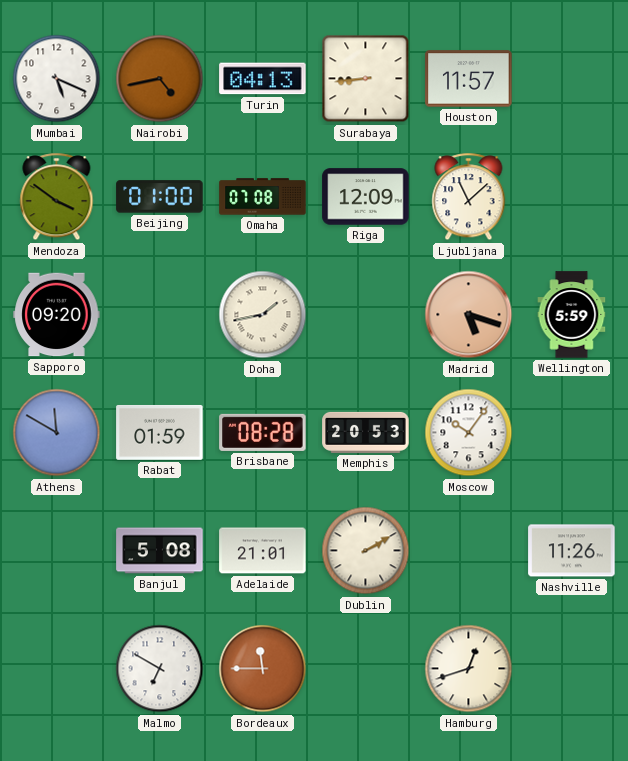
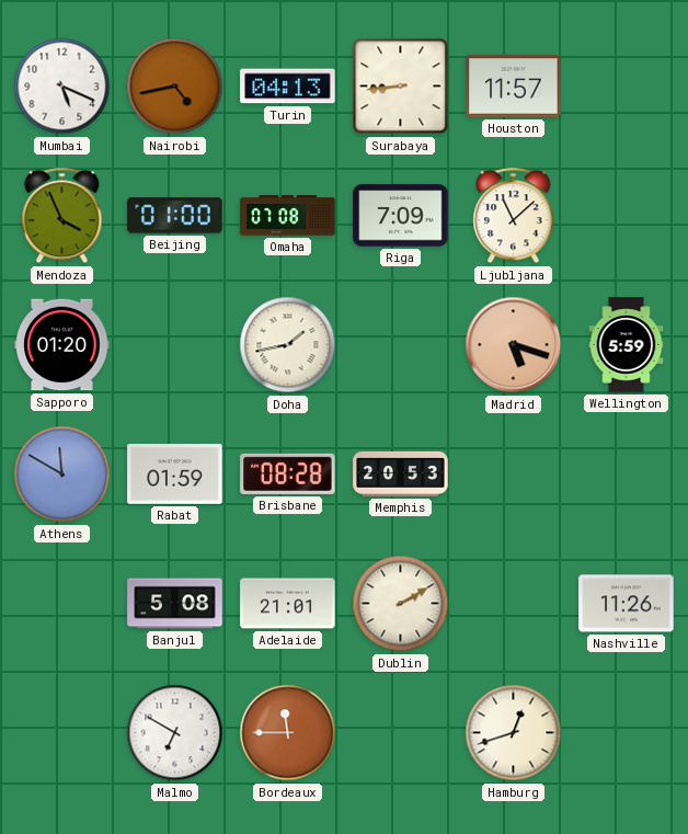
Mendoza: 3:51 -> 3:56 (62, 216)
Riga: 12:09 -> 7:09 (401, 216)
Sapporo: 09:20 -> 01:20 (62, 345)
Moscow: 10:06 -> none (469, 433)
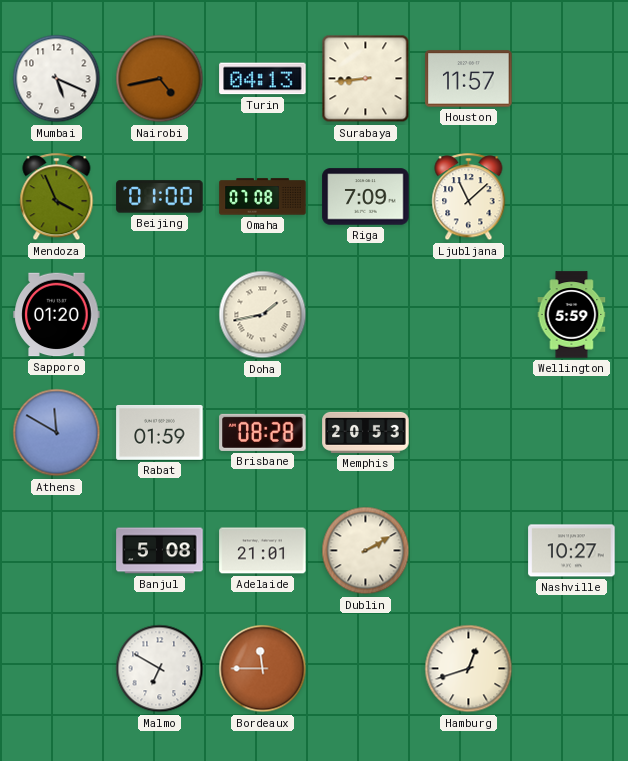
Madrid: 5:18 -> none (514, 345)
Nashville: 11:26 -> 10:27 (572, 551)
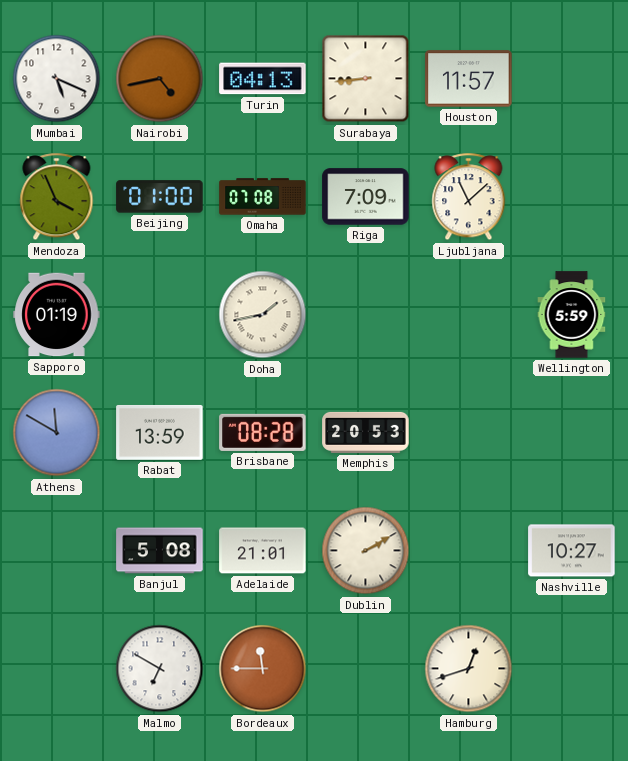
Sapporo: 01:20 -> 01:19 (57, 315)
Rabat: 01:59 -> 13:59 (160, 432)
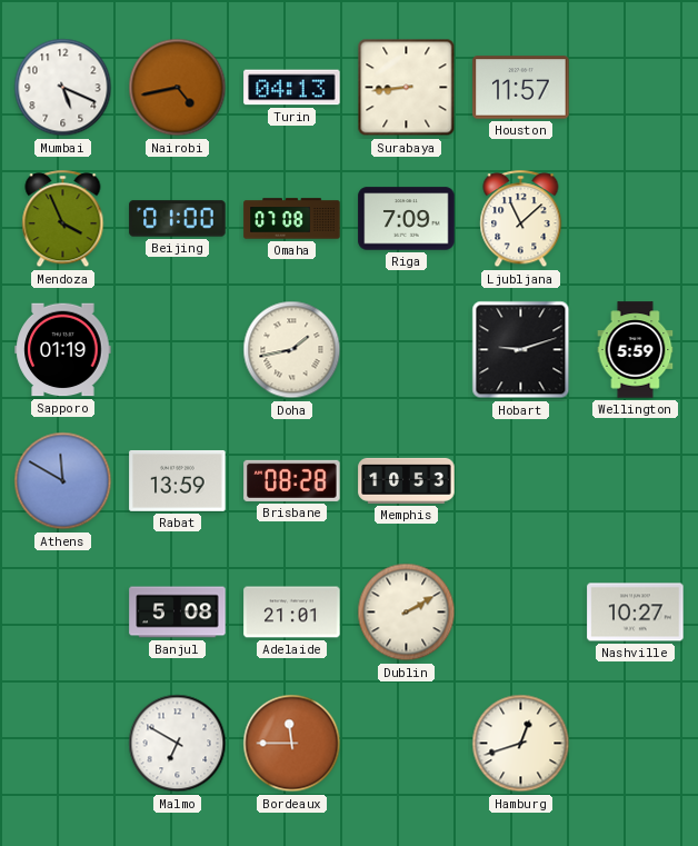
Hobart: none -> 9:12 (521, 350)
Memphis: 20:53 -> 10:53 (407, 480)
